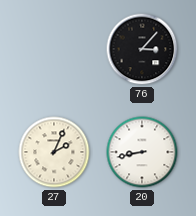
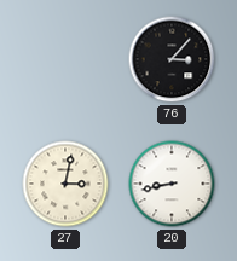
27: 2:04 -> 3:02 (65, 184)
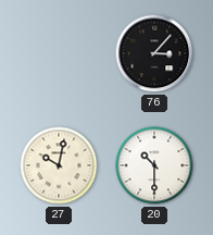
27: 3:02 -> 10:02 (59, 165)
20: 8:43 -> 10:30 (154, 165)
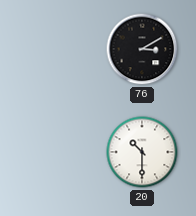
76: 3:07 -> 3:10 (142, 49)
27: 10:02 -> none (59, 165)
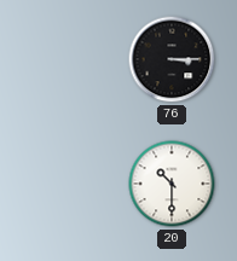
76: 3:10 -> 3:15 (172, 59)
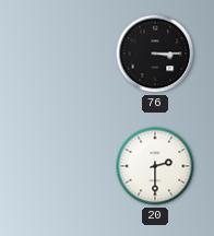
20: 10:30 -> 2:30 (155, 166)
